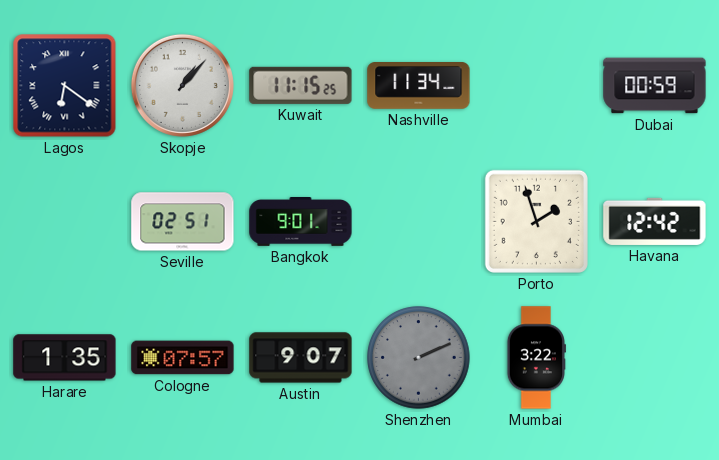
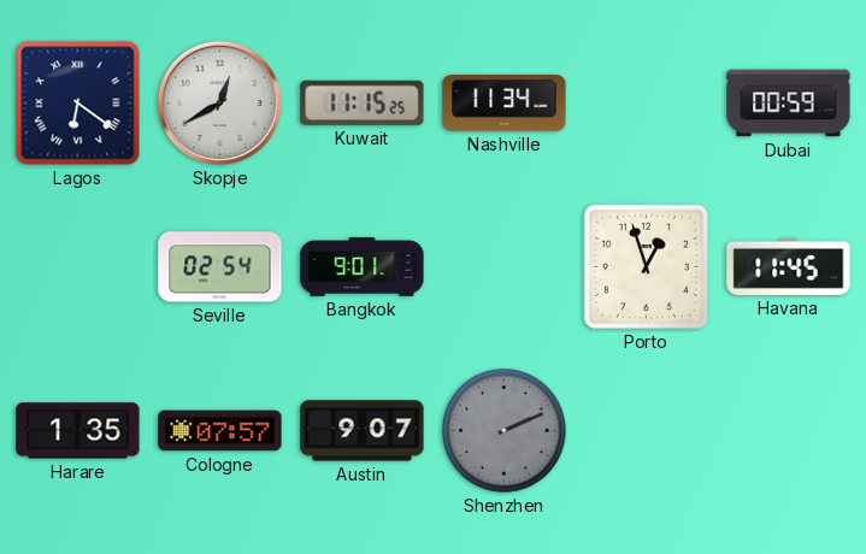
Skopje: 1:07 -> 12:40 (219, 102)
Seville: 02:51 -> 02:54 (220, 267)
Porto: 1:57 -> 12:57 (646, 266)
Havana: 12:42 -> 11:45 (789, 266)
Mumbai: 3:22 -> none (536, 358)
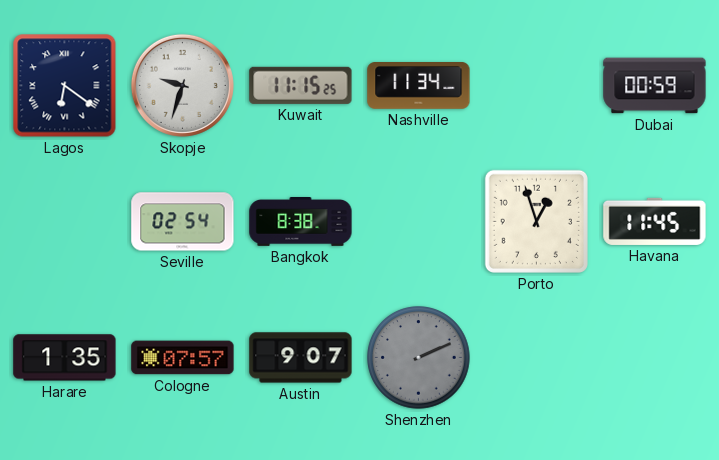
Skopje: 12:40 -> 9:33 (182, 85)
Bangkok: 9:01 -> 8:38 (301, 222)
